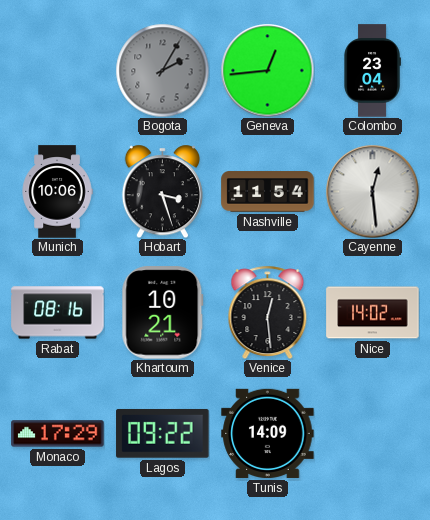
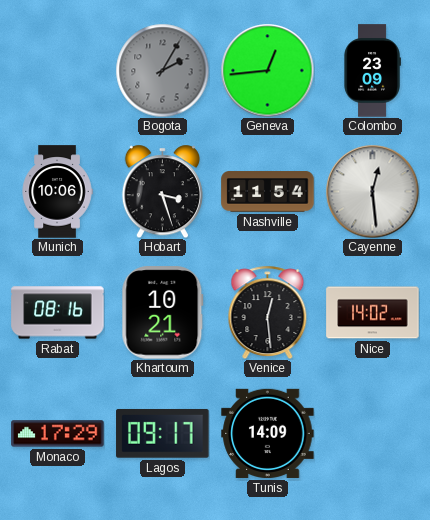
Colombo: 23:04 -> 23:09 (372, 71)
Lagos: 09:22 -> 09:17 (163, 433)
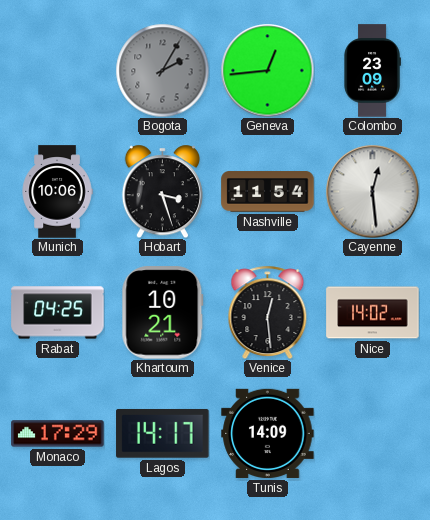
Rabat: 08:16 -> 04:25 (58, 313)
Lagos: 09:17 -> 14:17 (163, 433)
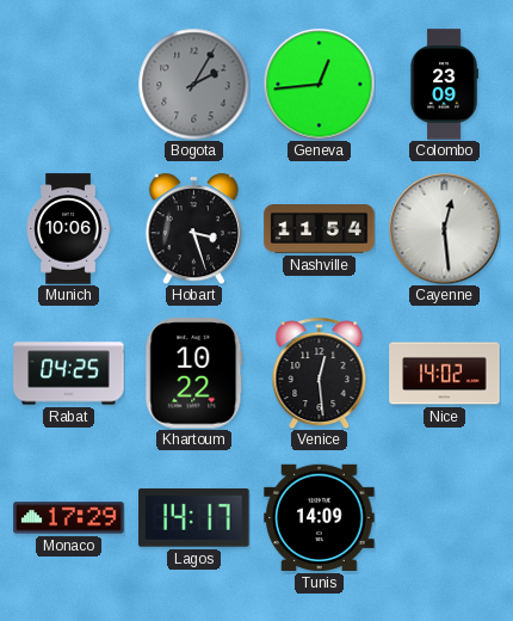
Khartoum: 10:21 -> 10:22 (194, 374)
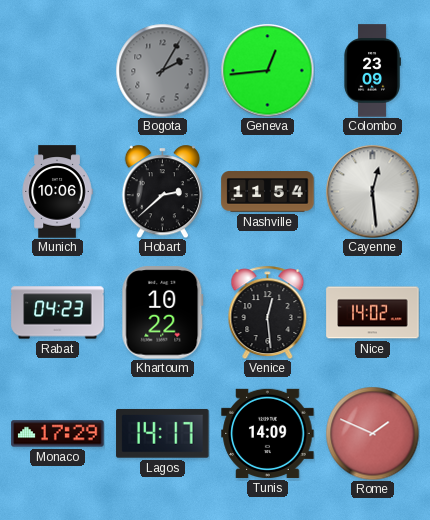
Hobart: 3:27 -> 2:38 (162, 191)
Rabat: 04:25 -> 04:23 (58, 313)
Rome: none -> 1:49 (372, 433)
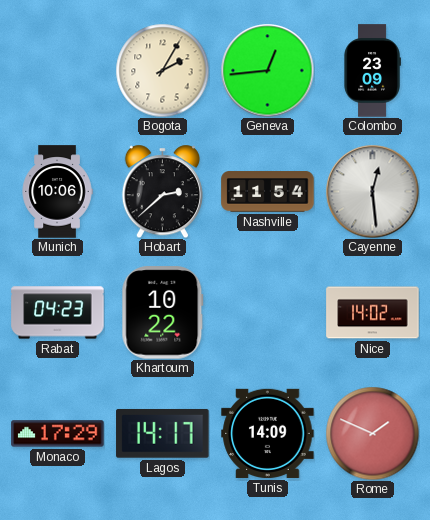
Bogota dial: grey -> cream (162, 70)
Venice: 12:29 -> none (268, 312)
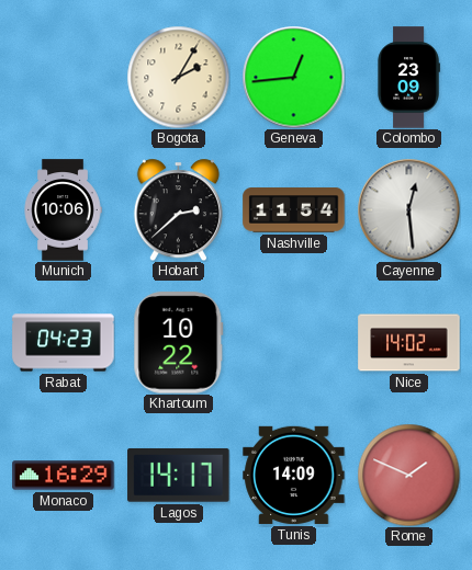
Monaco: 17:29 -> 16:29 (64, 476)
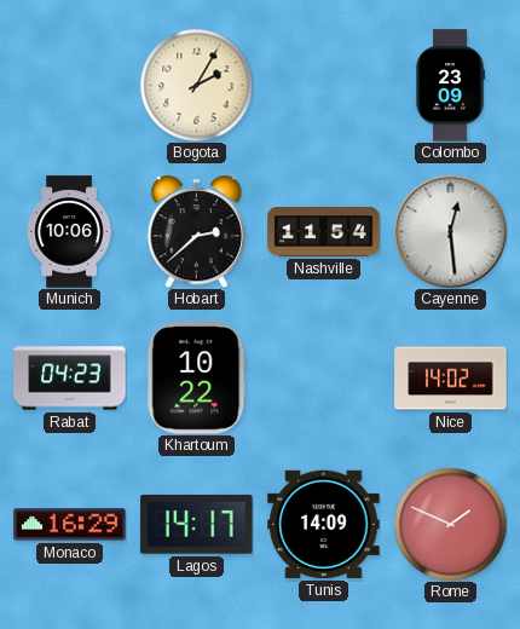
Geneva: 12:44 -> none (293, 77)
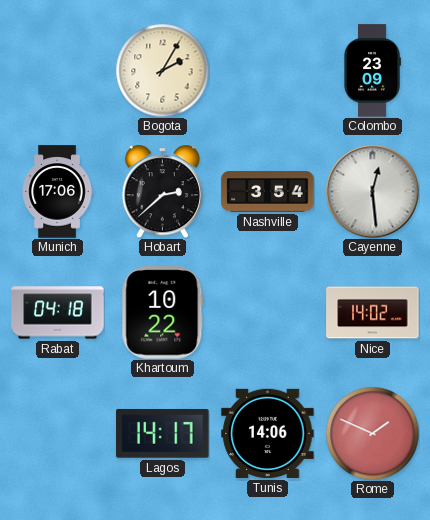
Munich: 10:06 -> 17:06 (57, 192)
Nashville: 11:54 -> 3:54 (268, 192)
Rabat: 04:23 -> 04:18 (58, 313)
Monaco: 16:29 -> none (70, 525)
Tunis: 14:09 -> 14:06 (268, 433)
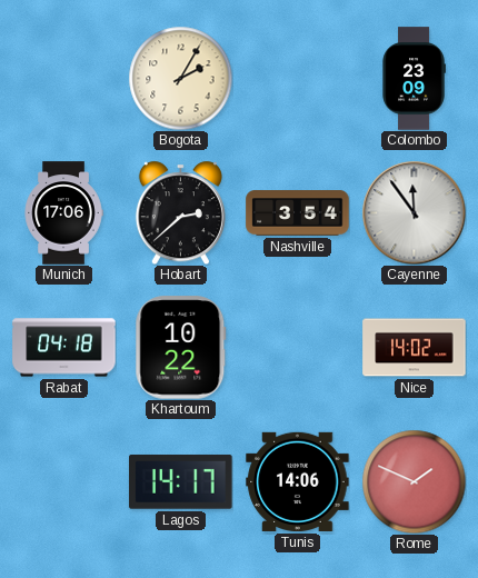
Cayenne: 12:29 -> 11:54 (414, 212)
